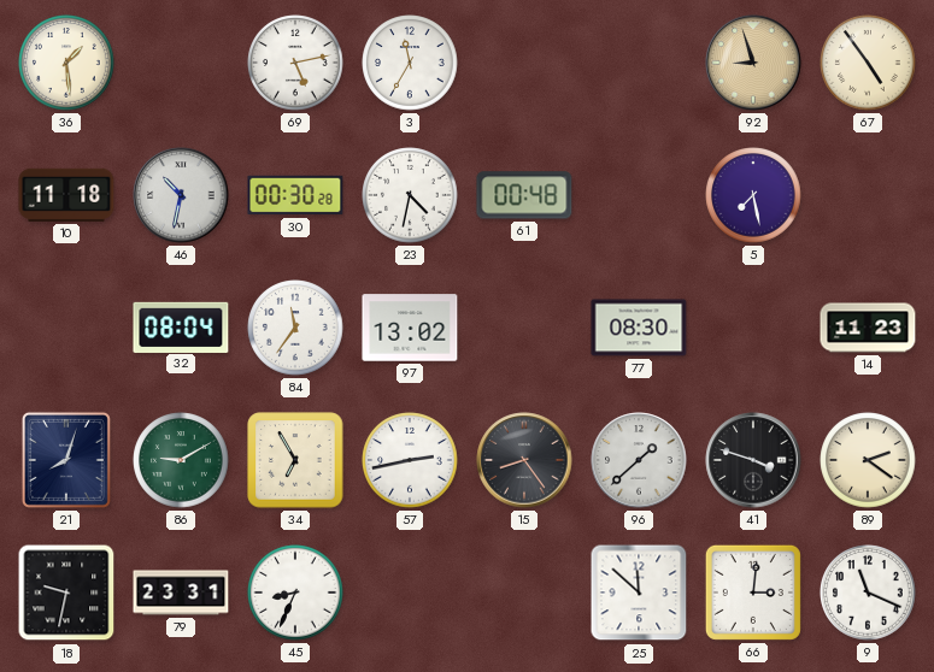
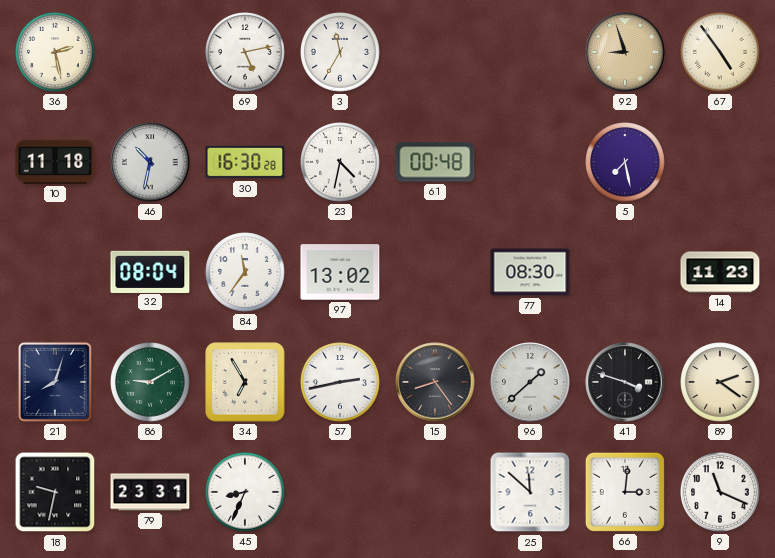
36: 1:29 -> 2:28 (55, 52)
30: 00:30 -> 16:30 (245, 162)
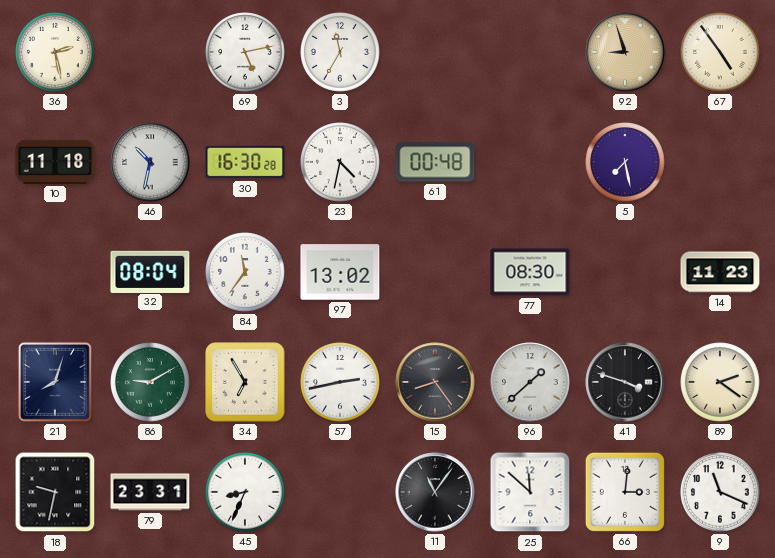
11: none -> 11:06 (435, 492)
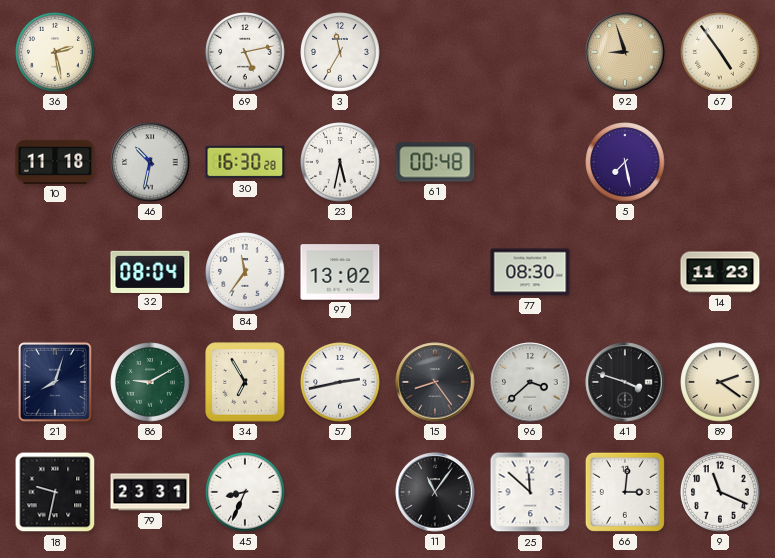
23: 4:32 -> 5:32 (340, 162)
96: 1:38 -> 3:38 (530, 382)
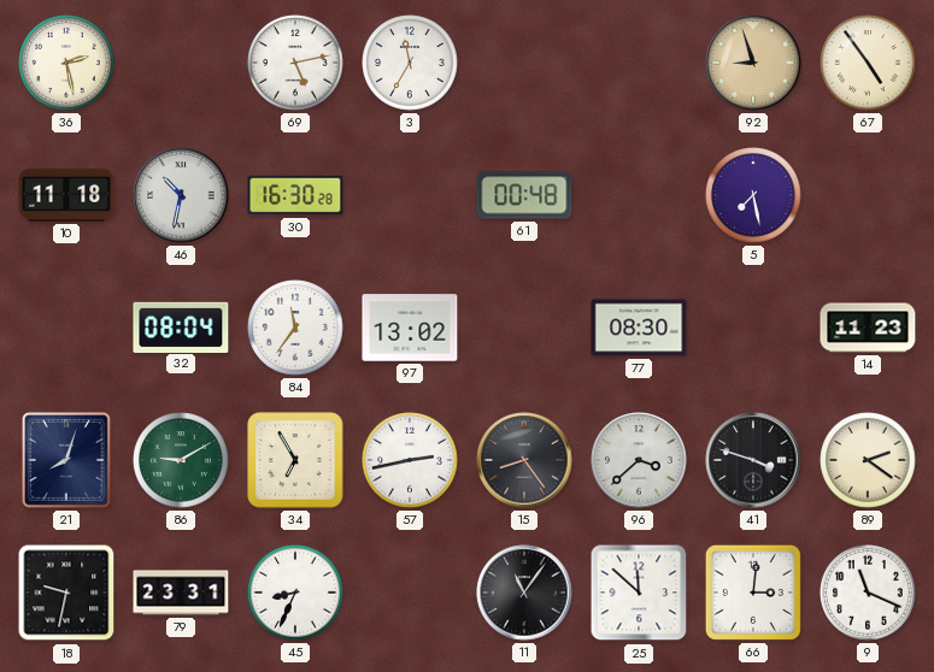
23: 5:32 -> none (340, 162)
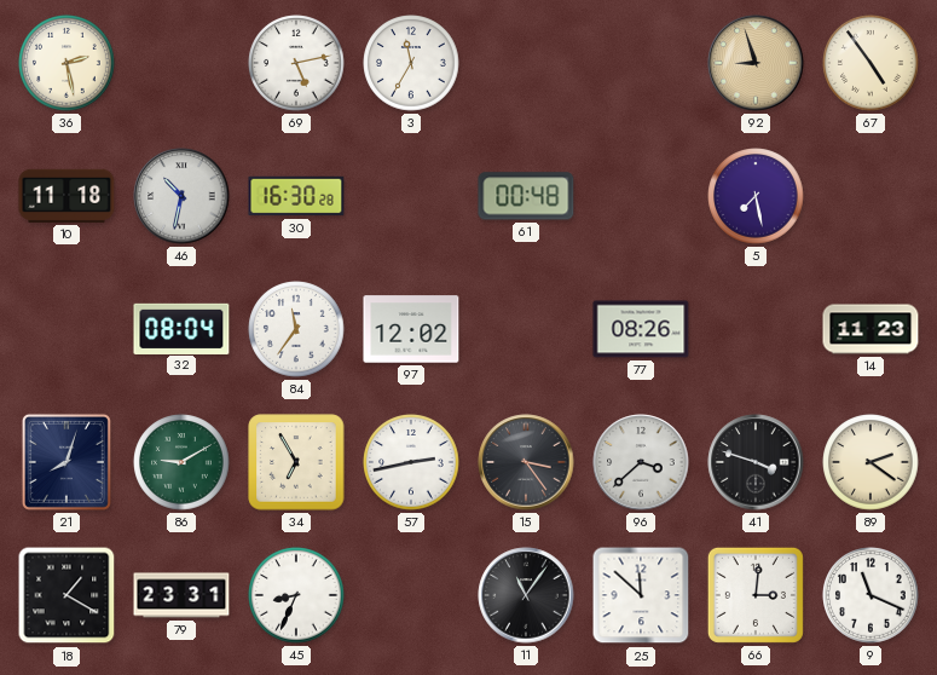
97: 13:02 -> 12:02 (411, 329)
77: 08:30 -> 08:26 (641, 329)
15: 8:24 -> 3:24 (526, 462)
18: 9:32 -> 1:20 (66, 595)
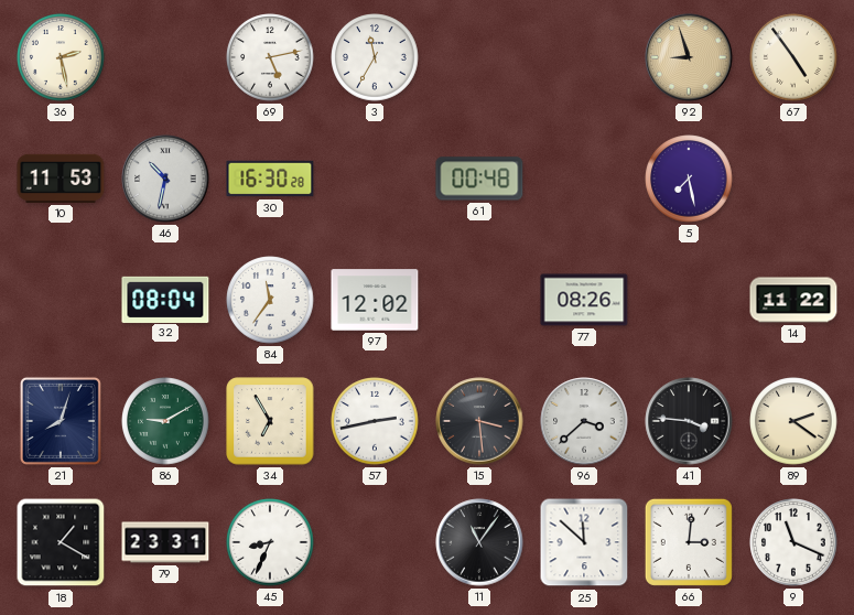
10: 11:18 -> 11:53 (61, 179)
14: 11:23 -> 11:22 (793, 300)
15: 3:24 -> 3:29 (479, 421)
41: 3:48 -> 3:46 (689, 421)
